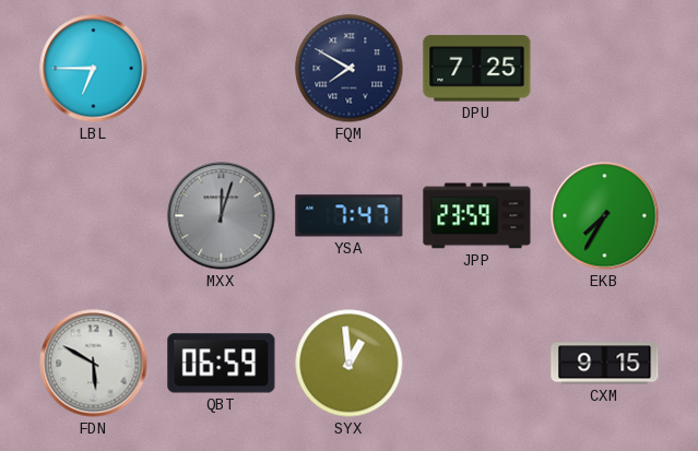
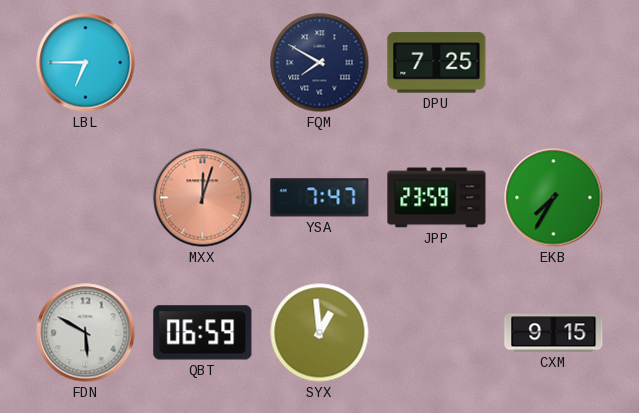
MXX dial: grey -> salmon (203, 198)
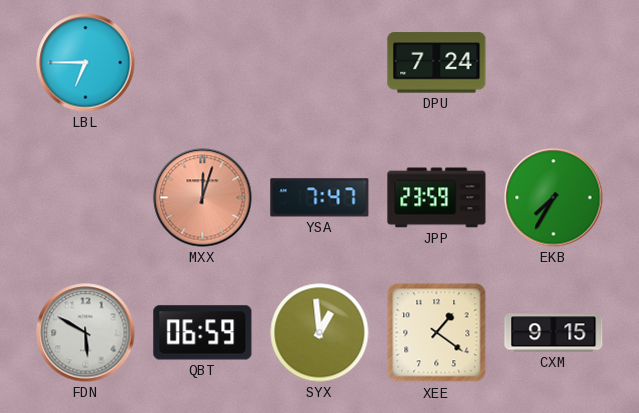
FQM: 7:50 -> none (320, 63)
DPU: 7:25 -> 7:24 (437, 63)
XEE: none -> 1:21 (437, 333)
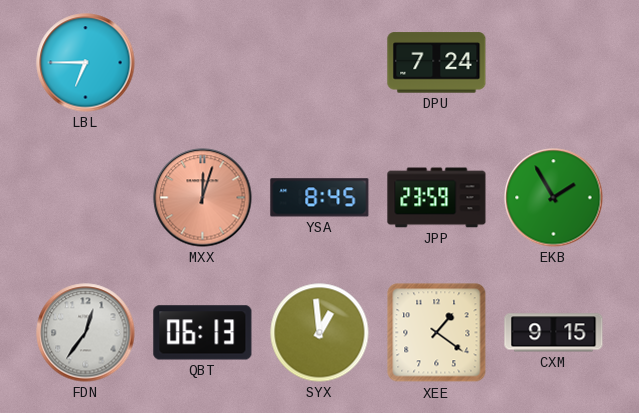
YSA: 7:47 -> 8:45 (320, 198)
EKB: 7:35 -> 1:55 (554, 198)
FDN: 5:50 -> 12:36 (86, 333)
QBT: 06:59 -> 06:13 (203, 333)
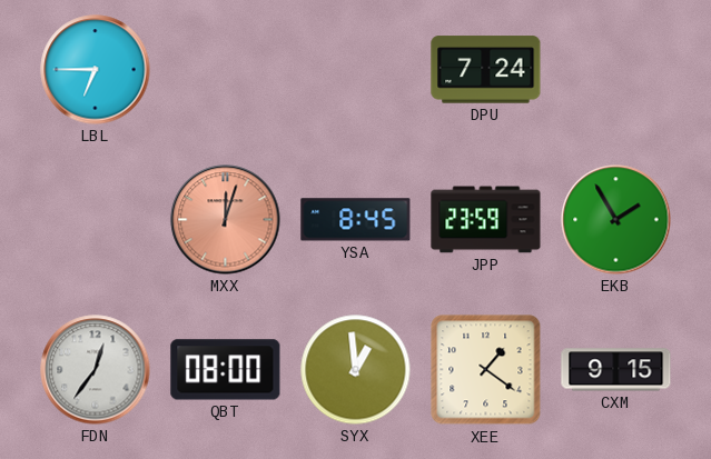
QBT: 06:13 -> 08:00 (226, 370)
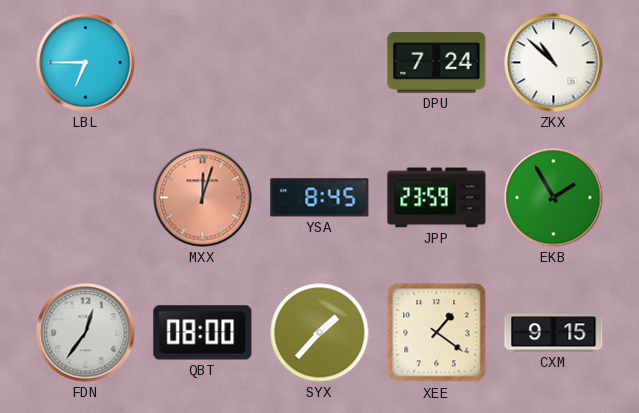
ZKX: none -> 10:52 (554, 63)
SYX: 12:59 -> 1:37 (320, 333)
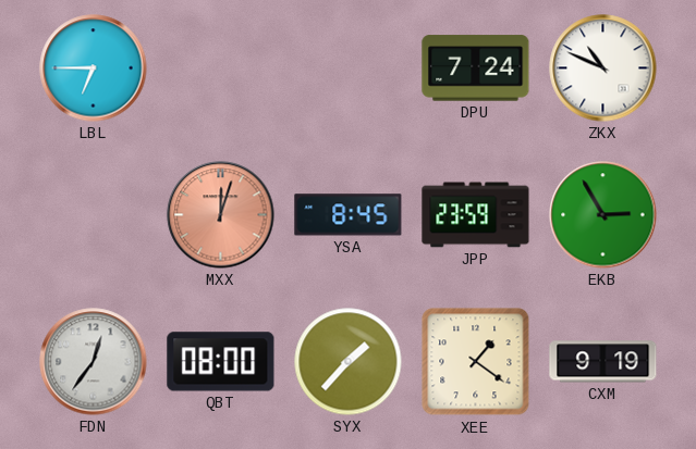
ZKX: 10:52 -> 10:49 (603, 68)
EKB: 1:55 -> 2:55 (603, 215)
CXM: 9:15 -> 9:19 (603, 362)
